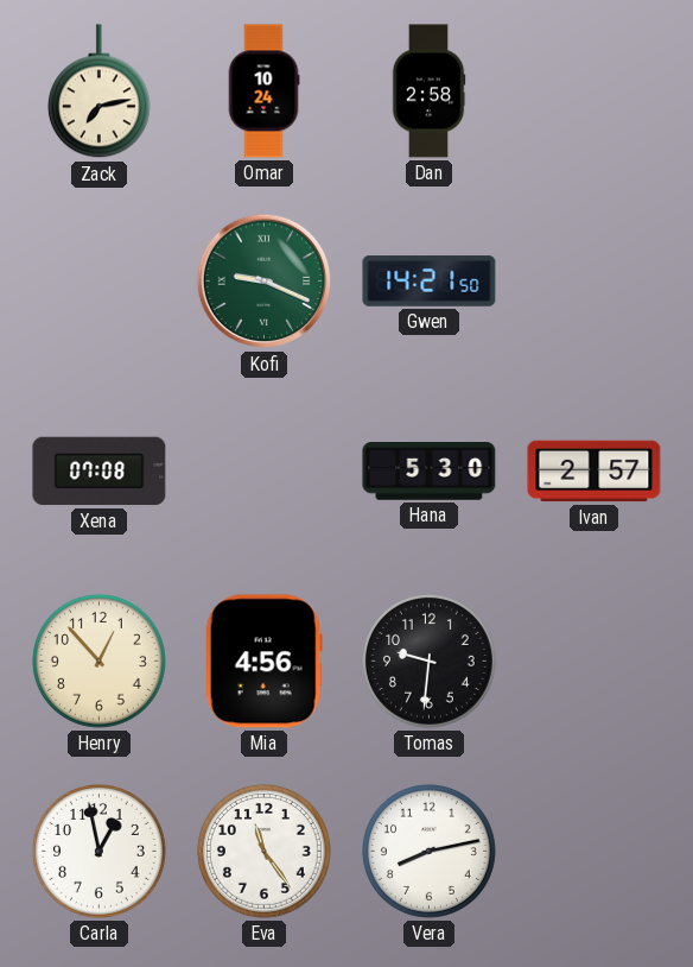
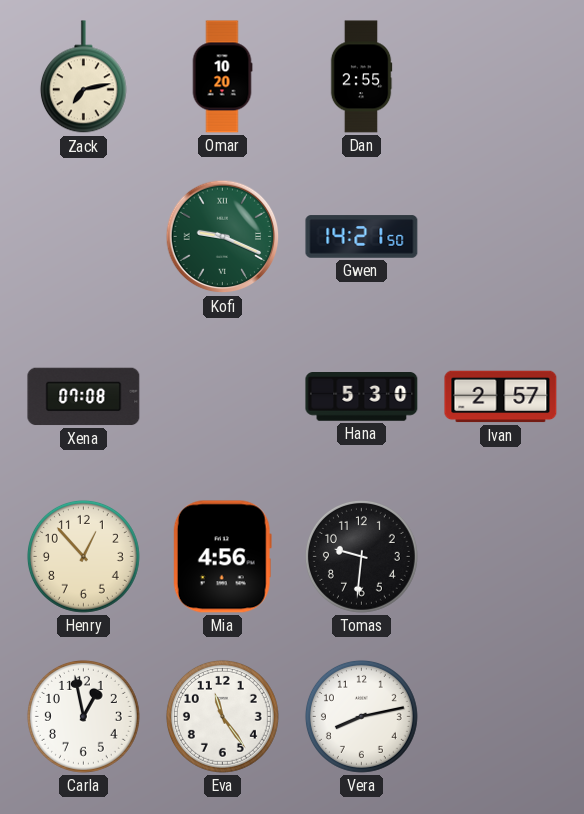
Omar: 10:24 -> 10:20 (222, 77)
Dan: 2:58 -> 2:55 (361, 77)
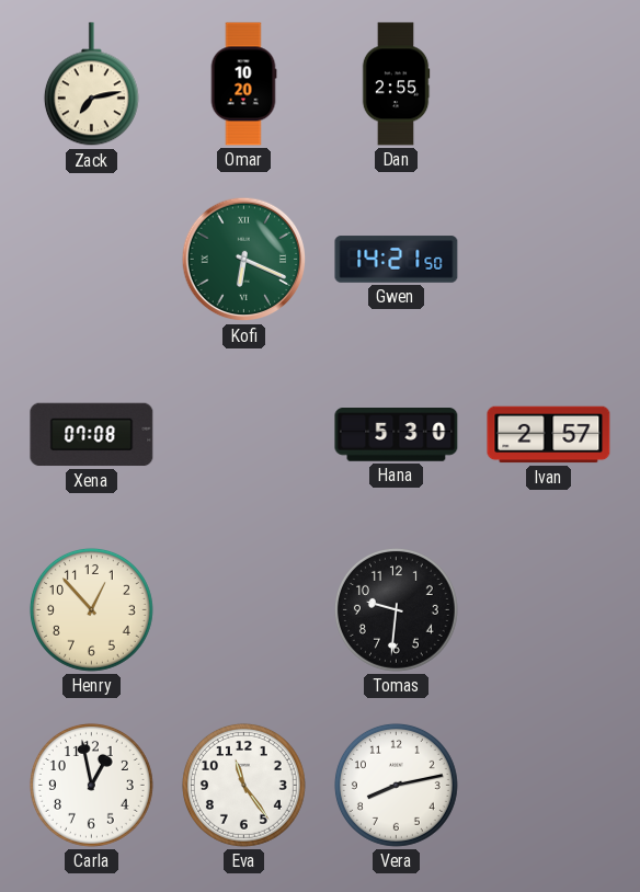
Kofi: 9:19 -> 6:19 (244, 260)
Mia: 4:56 -> none (222, 557)
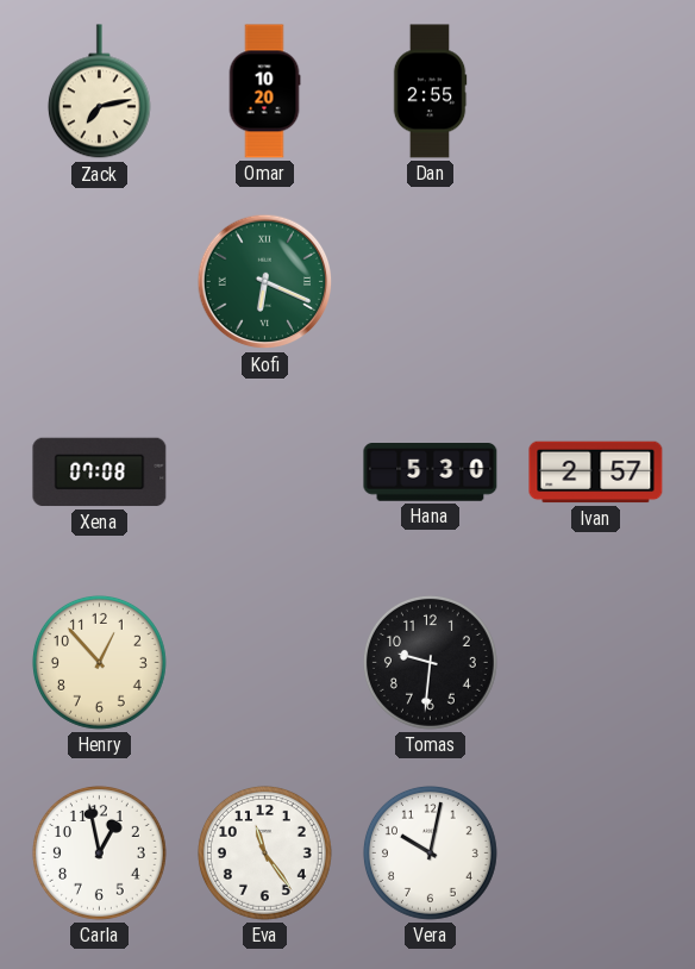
Gwen: 14:21 -> none (397, 260)
Vera: 8:13 -> 10:02 (430, 852)
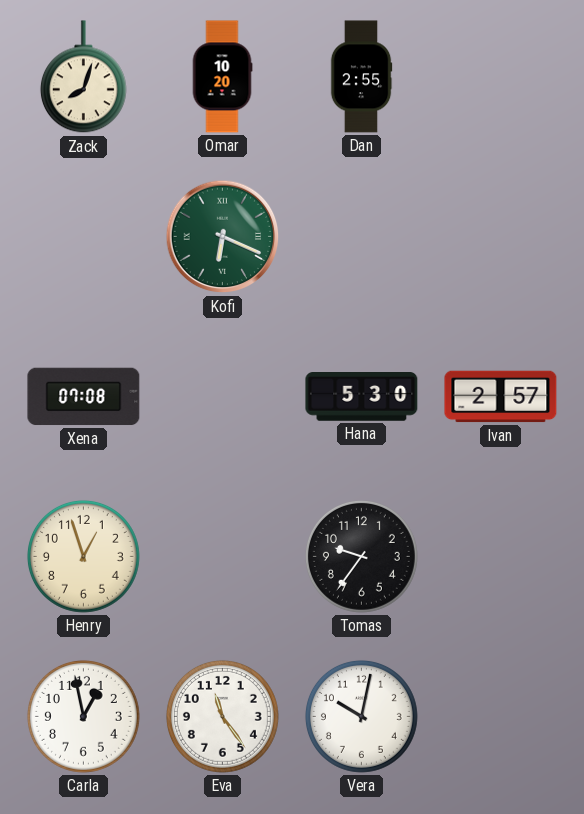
Zack: 7:13 -> 8:03 (83, 77)
Henry: 12:53 -> 12:57 (83, 556)
Tomas: 9:31 -> 9:36 (361, 556)
